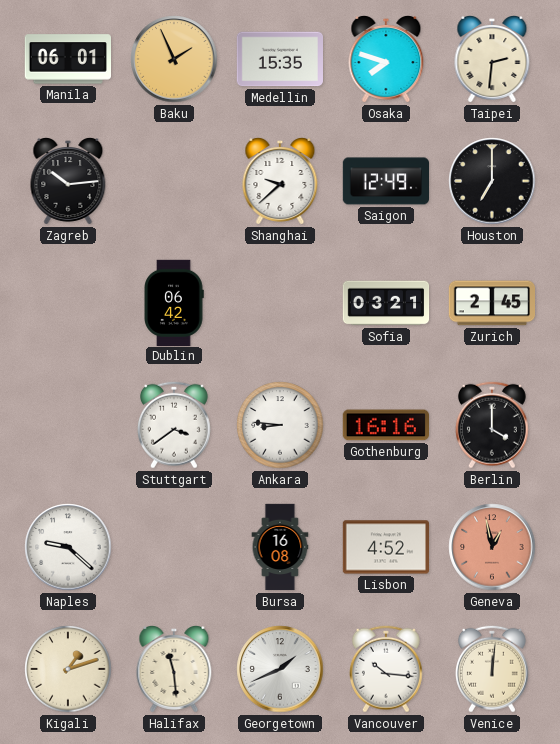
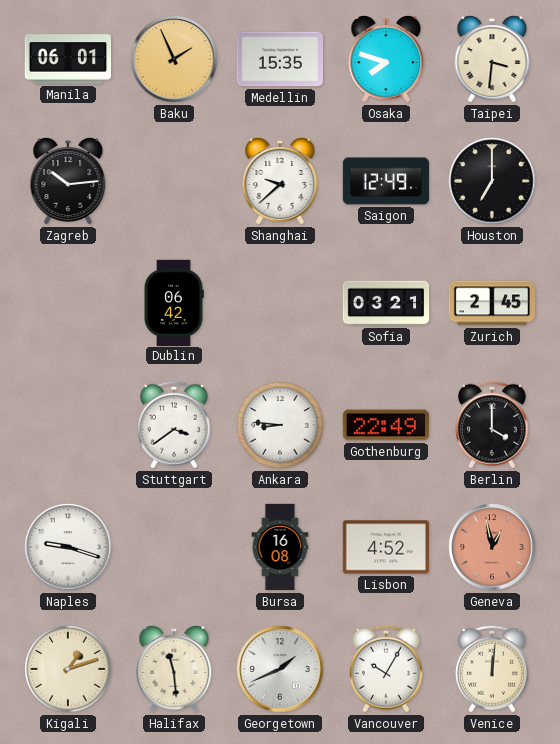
Taipei: 2:31 -> 3:31 (492, 60)
Gothenburg: 16:16 -> 22:49 (385, 425)
Naples: 9:22 -> 9:18 (68, 547)
Vancouver: 10:16 -> 10:05 (386, 669)
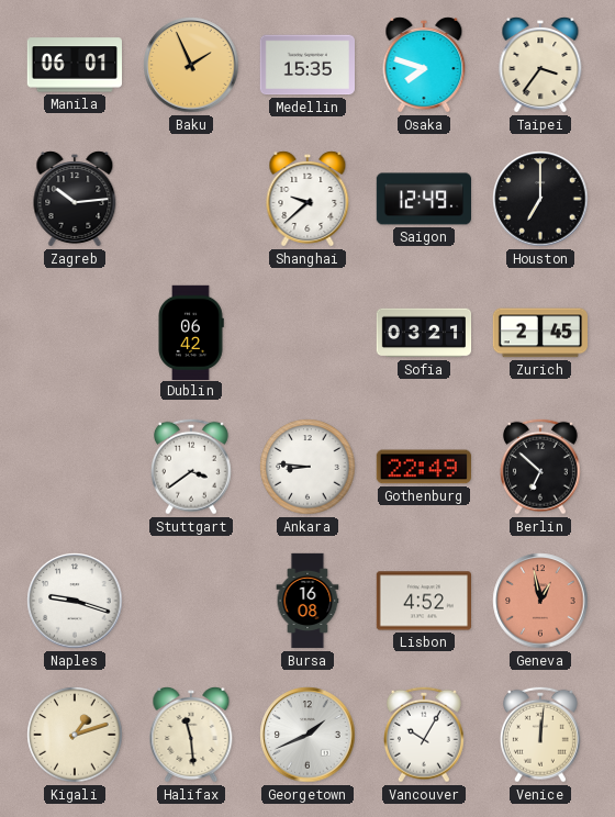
Taipei: 3:31 -> 3:36 (540, 66)
Berlin: 4:00 -> 6:52 (540, 467)
